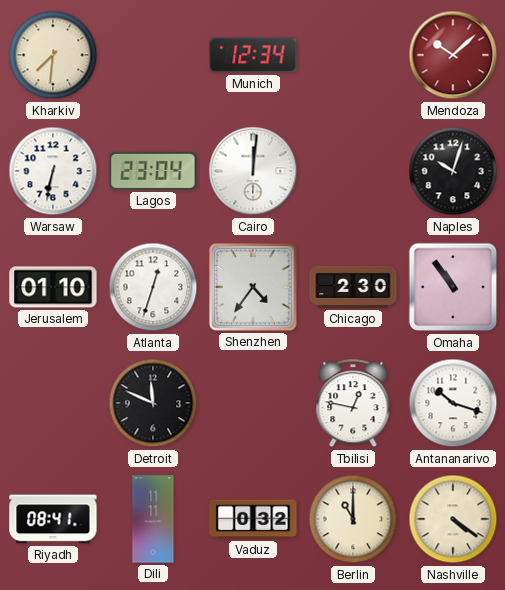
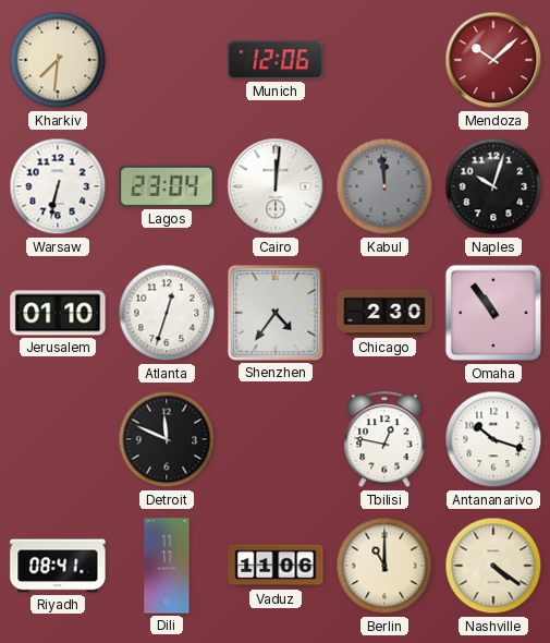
Munich: 12:34 -> 12:06 (276, 60)
Kabul: none -> 11:59 (384, 186)
Vaduz: 0:32 -> 11:06 (276, 566)
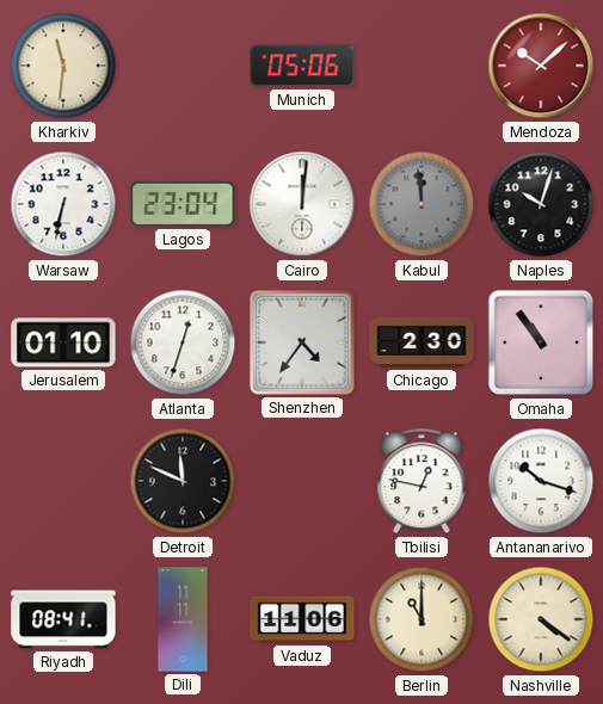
Kharkiv: 7:31 -> 11:31 (63, 66)
Munich: 12:06 -> 05:06 (302, 66)
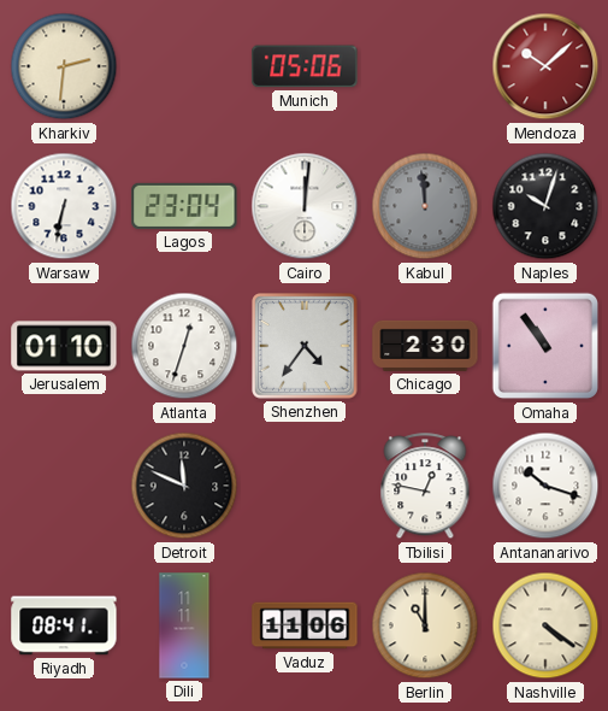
Kharkiv: 11:31 -> 2:31 (64, 66)
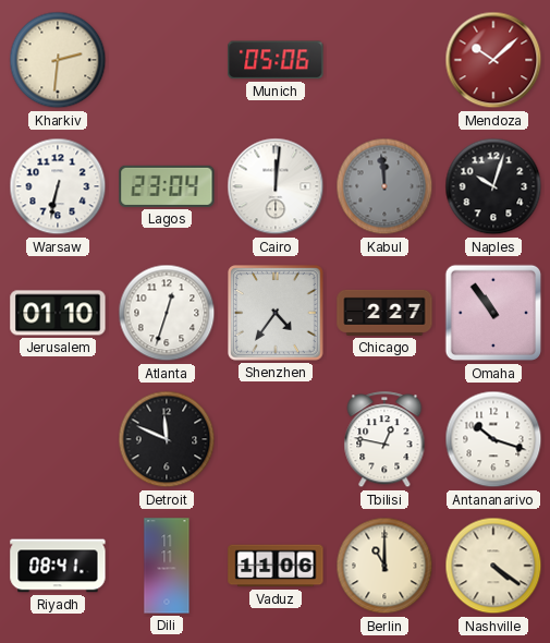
Chicago: 2:30 -> 2:27 (384, 313)
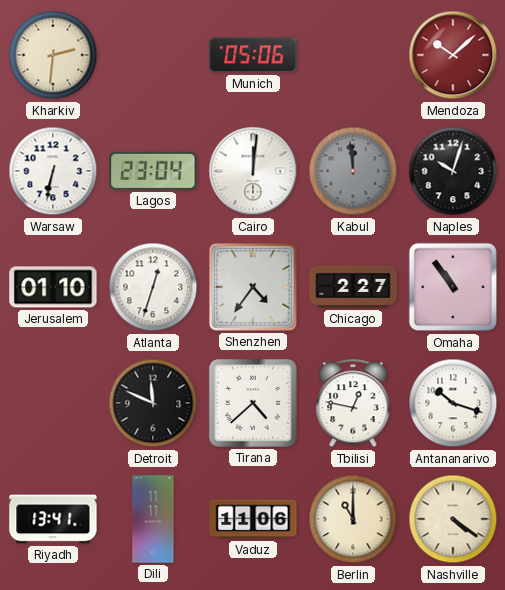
Tirana: none -> 4:38 (253, 403)
Riyadh: 08:41 -> 13:41 (53, 519)
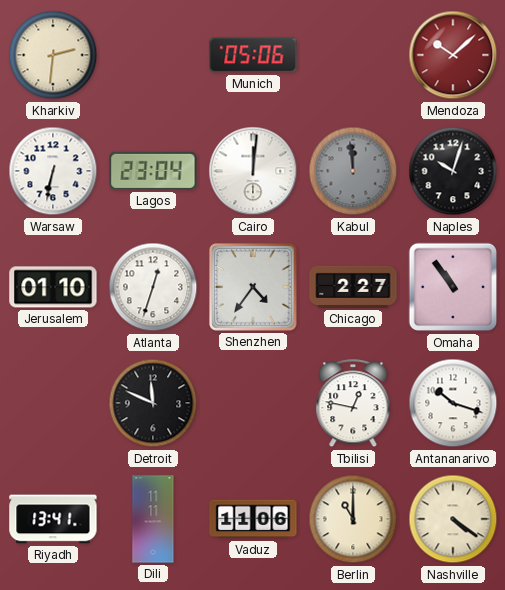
Tirana: 4:38 -> none (253, 403)
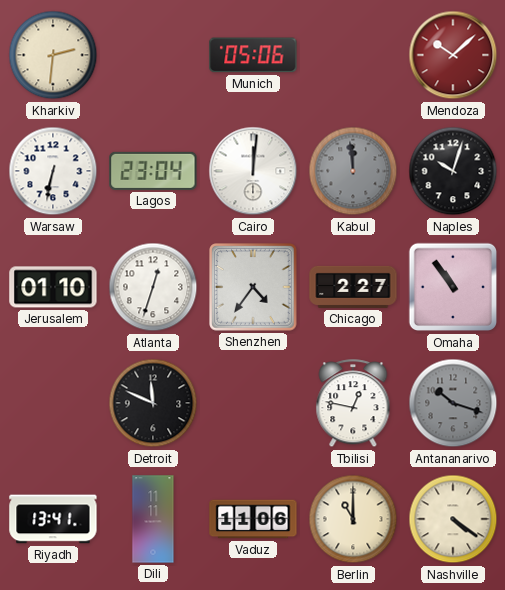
Antananarivo dial: white -> grey (453, 403)
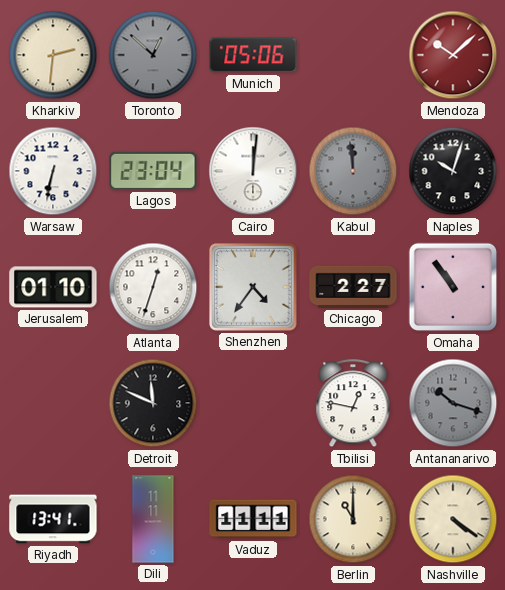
Toronto: none -> 12:52 (153, 55)
Vaduz: 11:06 -> 11:11 (253, 519)
